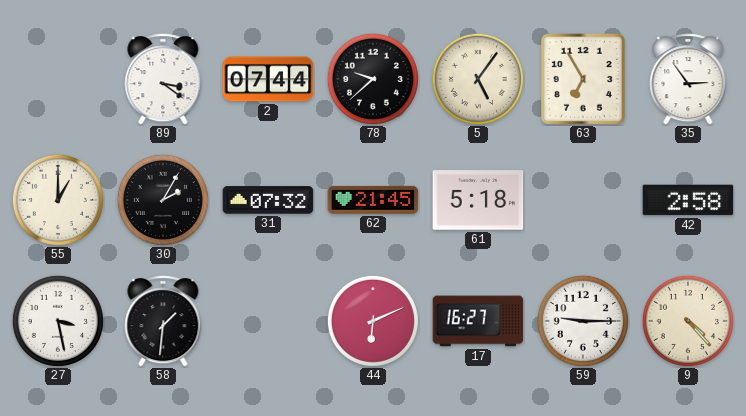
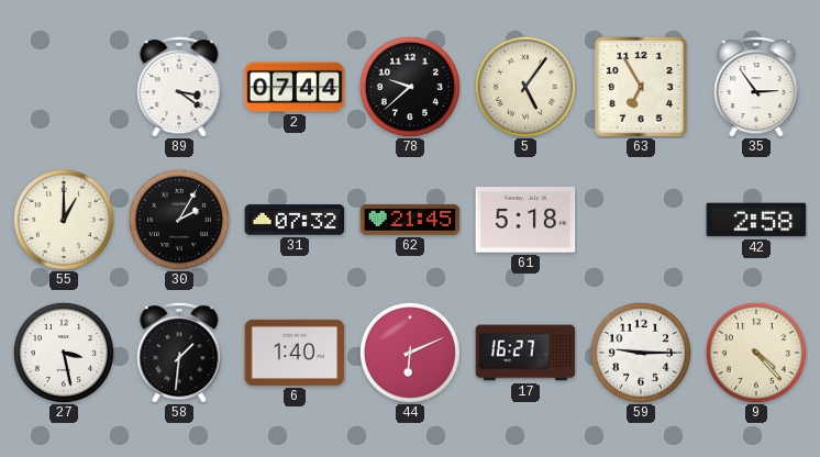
6: none -> 1:40 (295, 353)
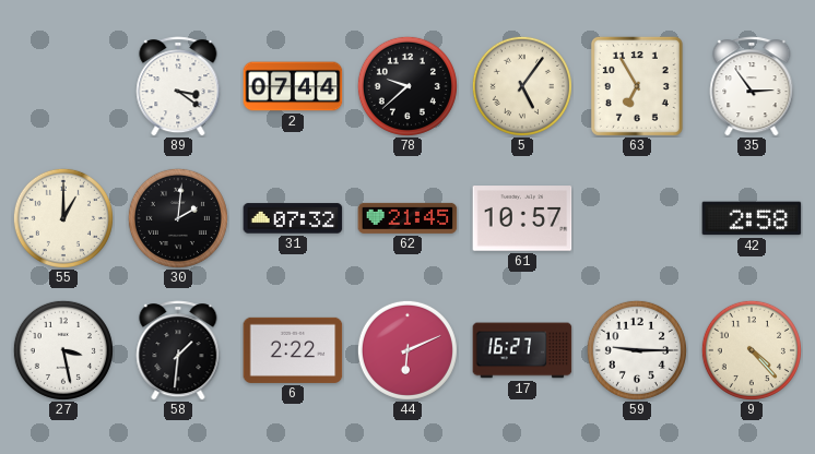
30: 2:05 -> 2:01 (178, 218)
61: 5:18 -> 10:57 (522, 218)
6: 1:40 -> 2:22 (293, 350)
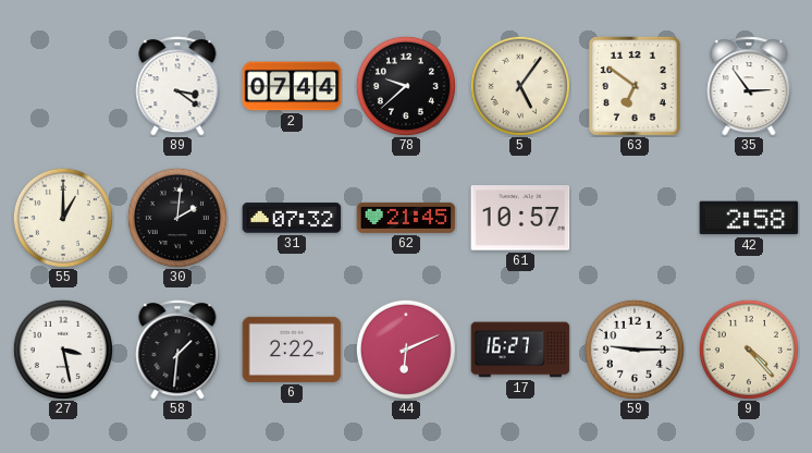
63: 6:55 -> 6:51 (635, 86)
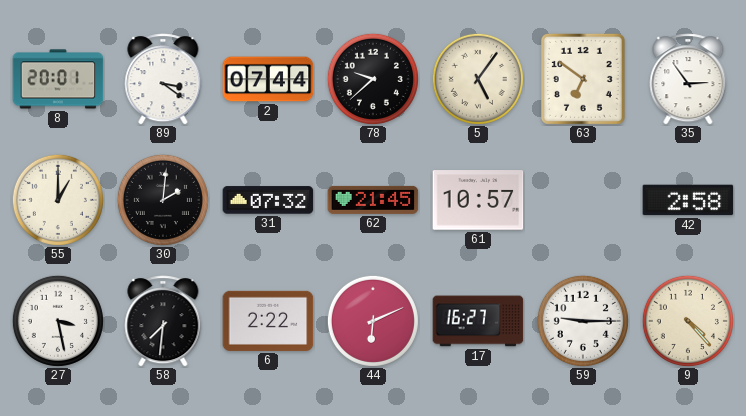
8: none -> 20:01 (58, 79)
58: 1:31 -> 7:31 (163, 321)
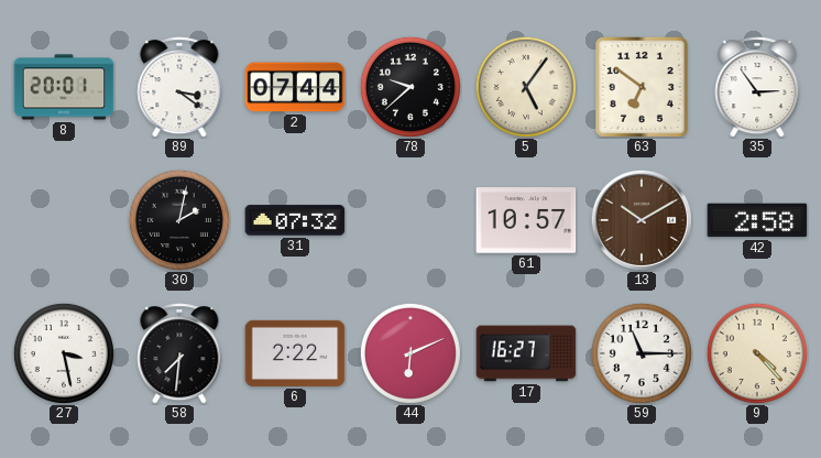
55: 1:00 -> none (58, 200)
30: 2:01 -> 2:02 (179, 220)
62: 21:45 -> none (373, 200)
13: none -> 10:10 (642, 220)
59: 9:15 -> 11:15 (642, 353)
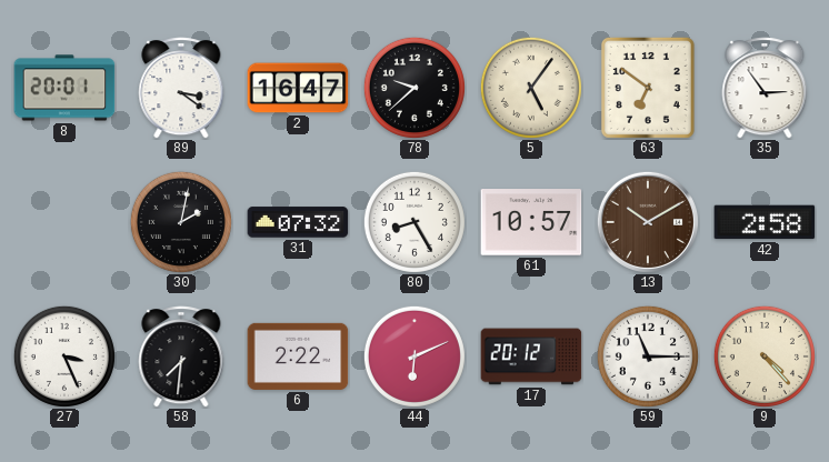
2: 07:44 -> 16:47 (298, 88)
80: none -> 8:25 (414, 222)
27: 3:28 -> 3:26 (64, 356)
17: 16:27 -> 20:12 (531, 356)
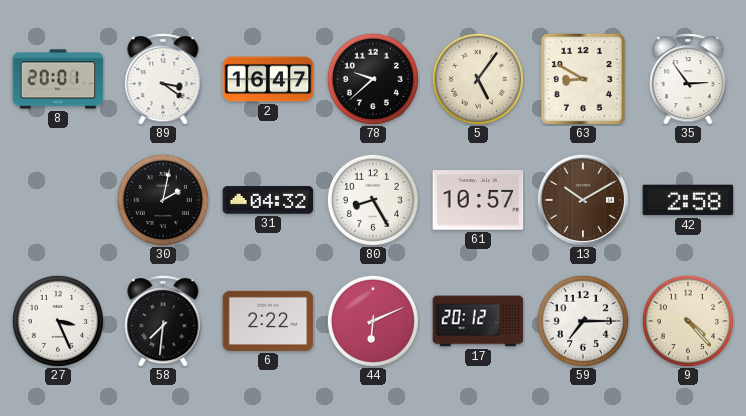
63: 6:51 -> 8:50 (583, 79)
31: 07:32 -> 04:32 (268, 200)
59: 11:15 -> 7:15 (583, 321)
